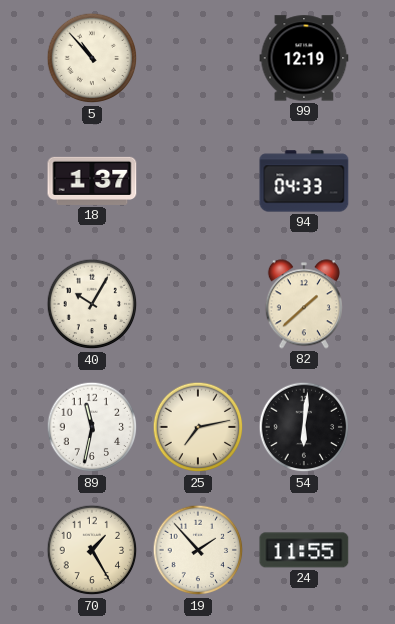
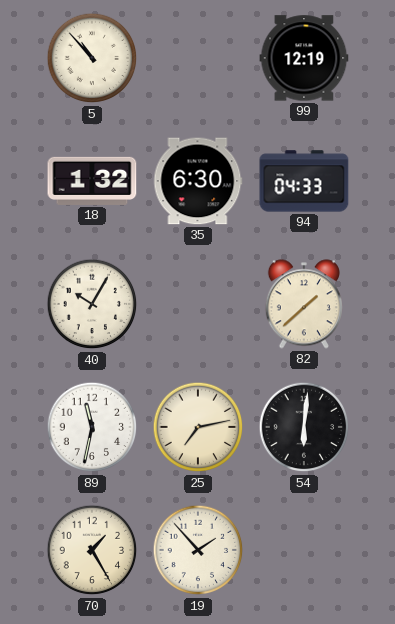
18: 1:37 -> 1:32 (92, 181)
35: none -> 6:30 (198, 181)
24: 11:55 -> none (304, 550)
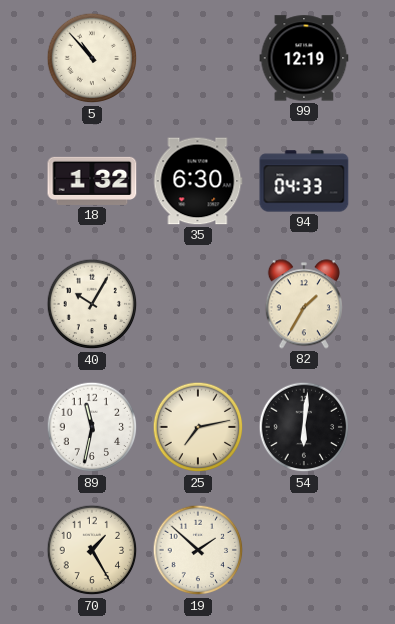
82: 1:38 -> 1:35 (304, 304)
19: 1:53 -> 1:52 (198, 550)
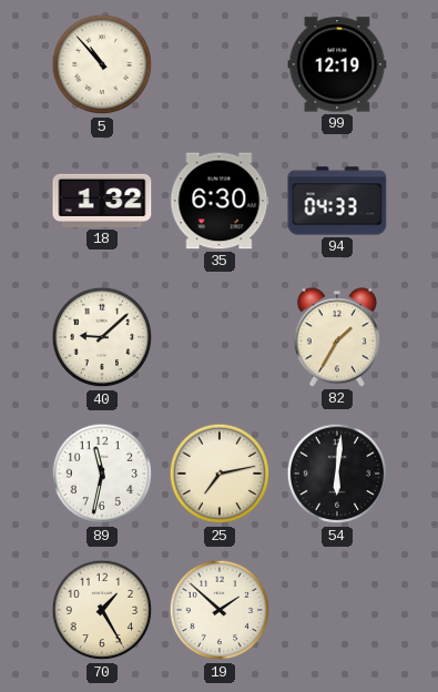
40: 10:05 -> 9:08 (102, 337)
